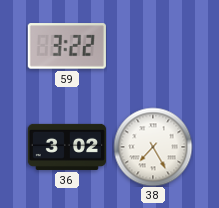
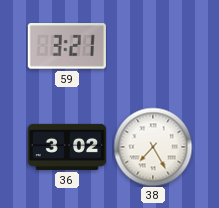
59: 3:22 -> 3:21 (67, 46)
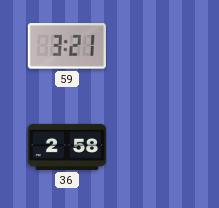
36: 3:02 -> 2:58 (66, 147)
38: 7:25 -> none (153, 147)
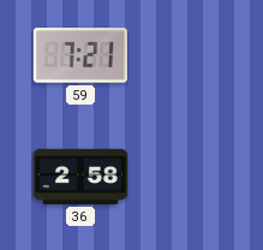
59: 3:21 -> 7:21 (80, 55)
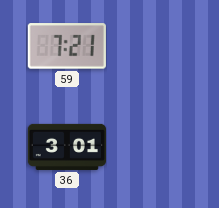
36: 2:58 -> 3:01 (66, 147)
